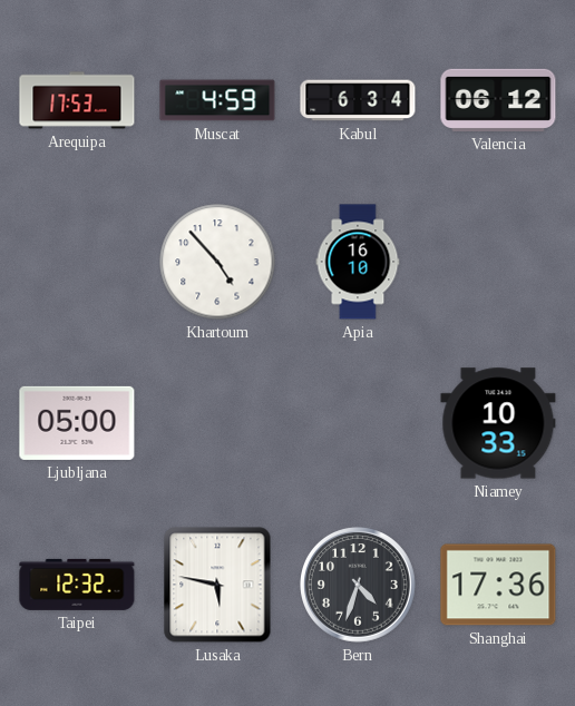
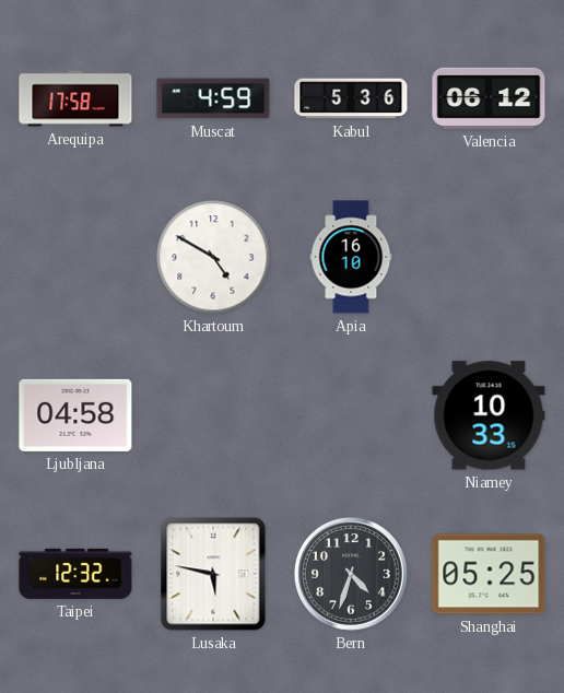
Arequipa: 17:53 -> 17:58 (75, 98)
Kabul: 6:34 -> 5:36 (351, 98)
Khartoum: 4:53 -> 4:50 (213, 257)
Ljubljana: 05:00 -> 04:58 (75, 415)
Shanghai: 17:36 -> 05:25 (489, 574)
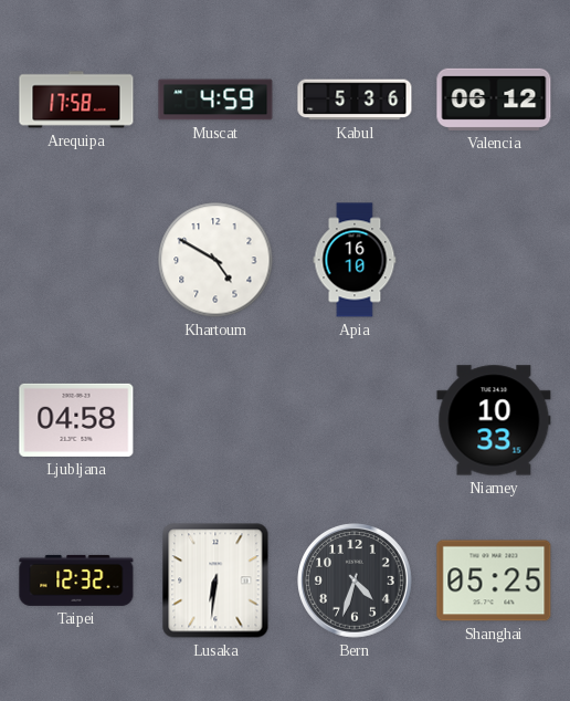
Lusaka: 5:47 -> 6:31 (215, 580)
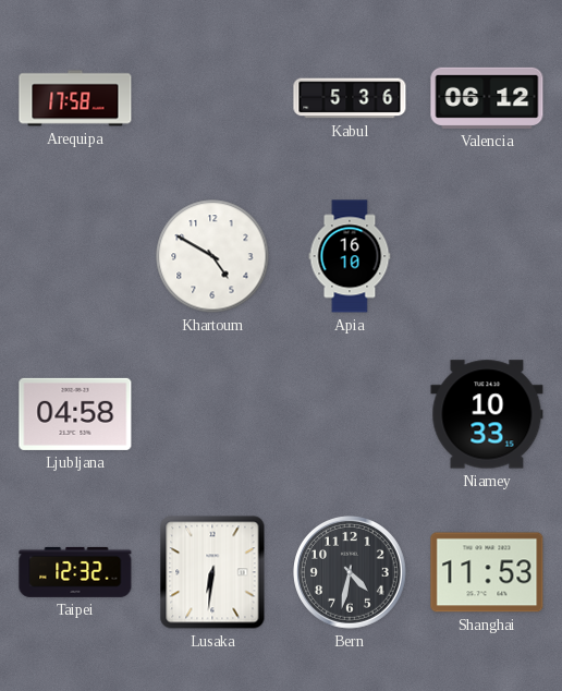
Muscat: 4:59 -> none (215, 100)
Bern: 4:33 -> 4:32 (351, 573)
Shanghai: 05:25 -> 11:53 (487, 572)
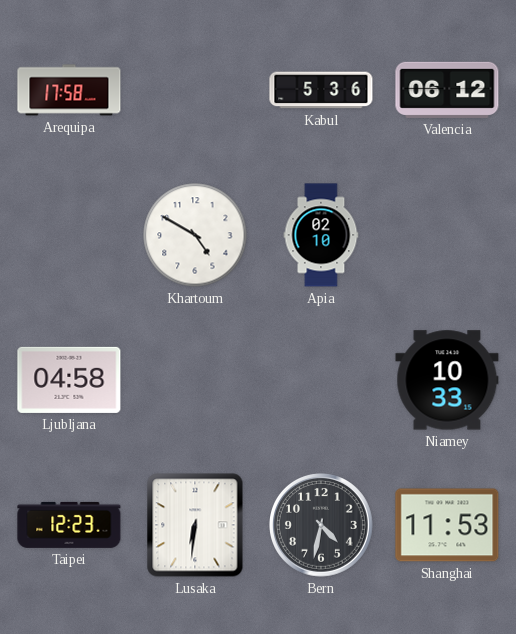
Apia: 16:10 -> 02:10 (321, 235)
Taipei: 12:32 -> 12:23 (69, 525)
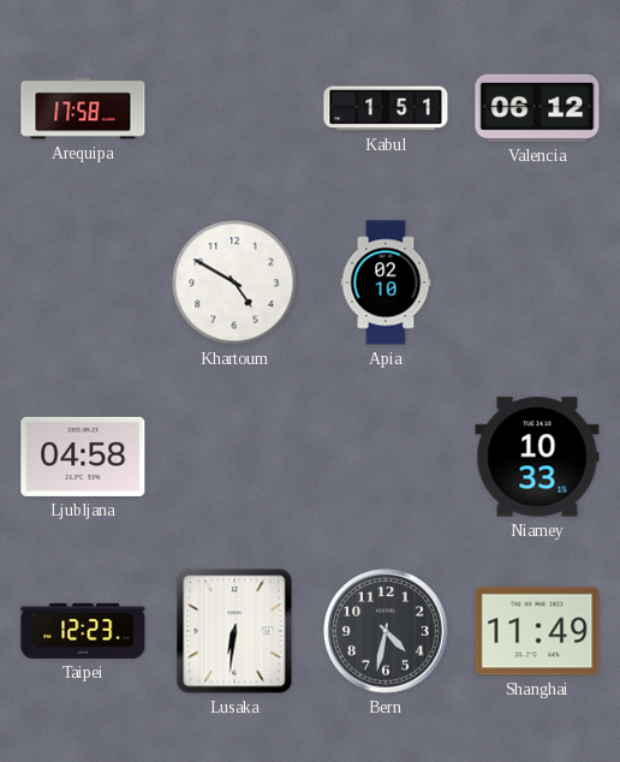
Kabul: 5:36 -> 1:51 (386, 108)
Shanghai: 11:53 -> 11:49 (537, 631)
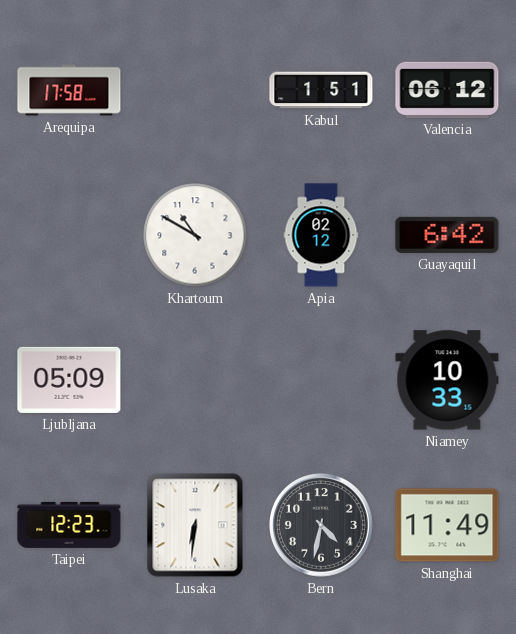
Khartoum: 4:50 -> 10:50 (195, 235)
Apia: 02:10 -> 02:12 (321, 235)
Guayaquil: none -> 6:42 (447, 235)
Ljubljana: 04:58 -> 05:09 (69, 380)
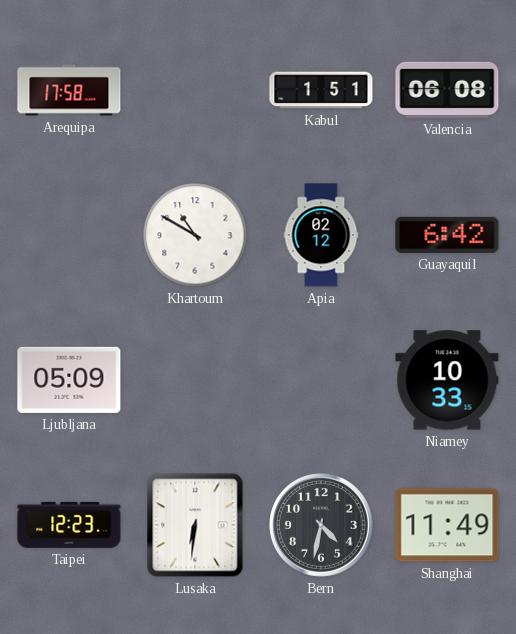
Valencia: 06:12 -> 06:08 (447, 90)
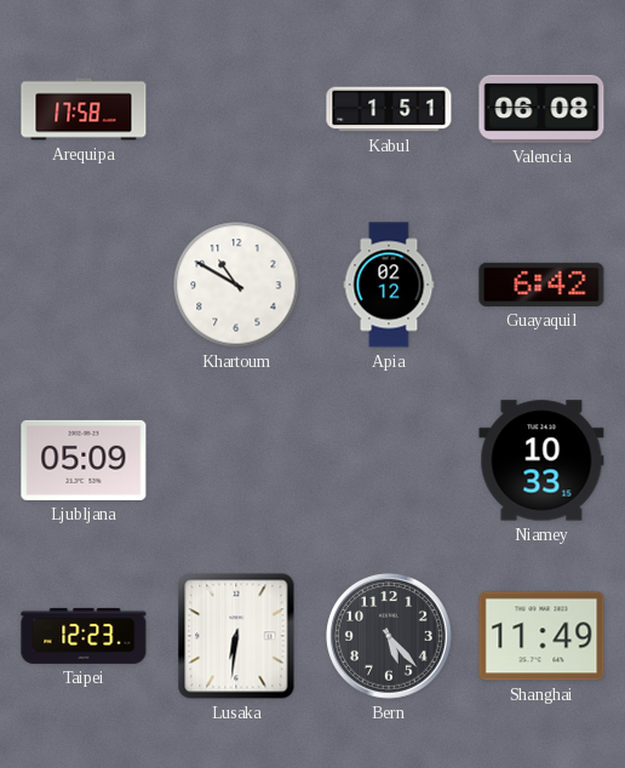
Bern: 4:32 -> 5:23 (390, 637)
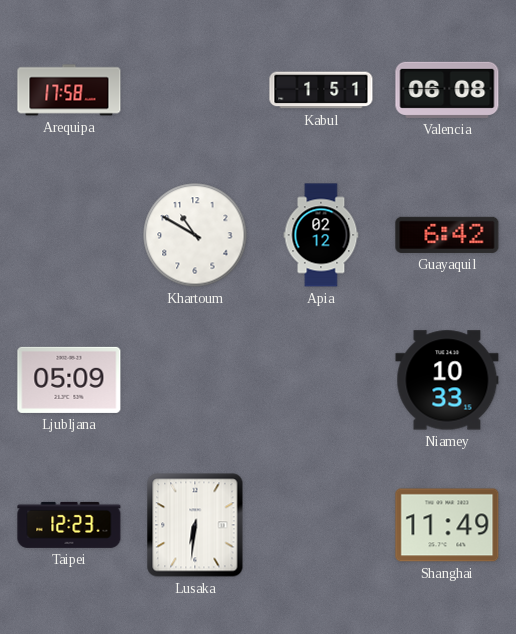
Bern: 5:23 -> none (390, 637)
